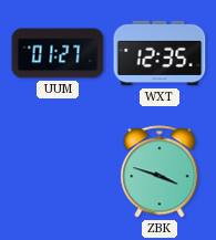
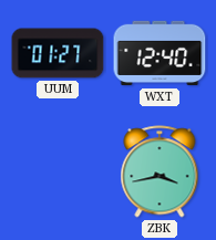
WXT: 12:35 -> 12:40 (160, 53)
ZBK: 3:48 -> 3:43 (160, 171)
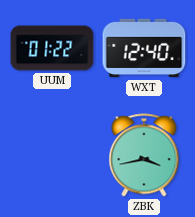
UUM: 01:27 -> 01:22 (52, 48)
